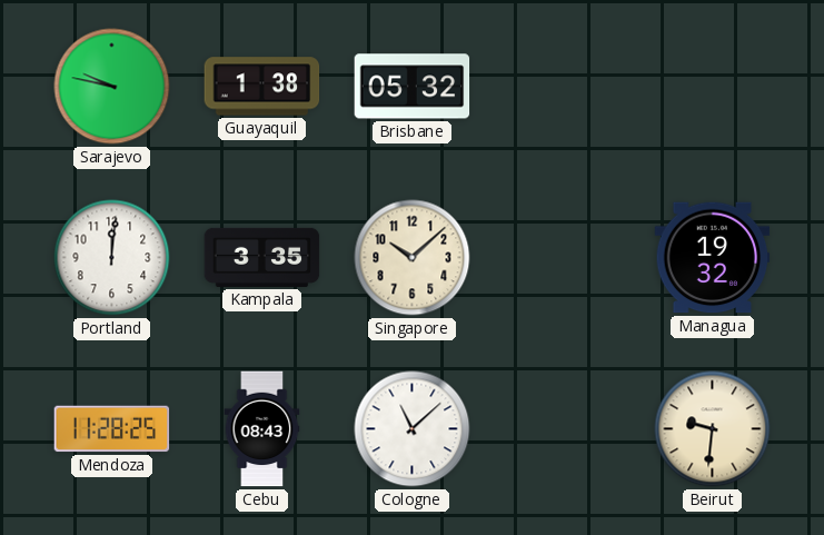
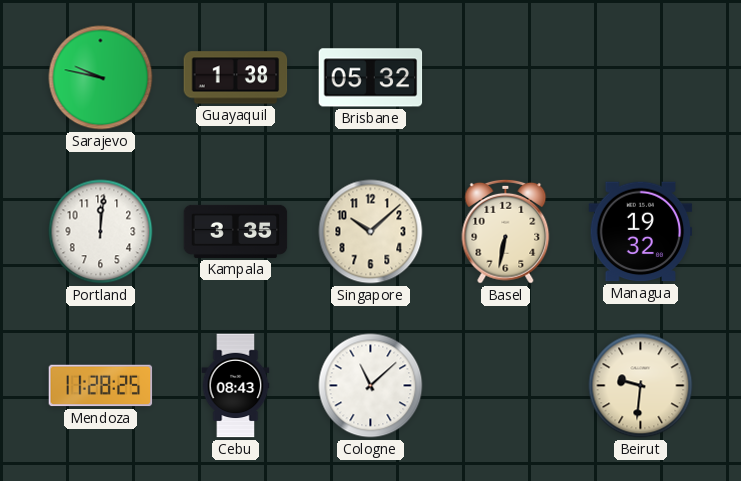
Basel: none -> 6:32 (506, 231)
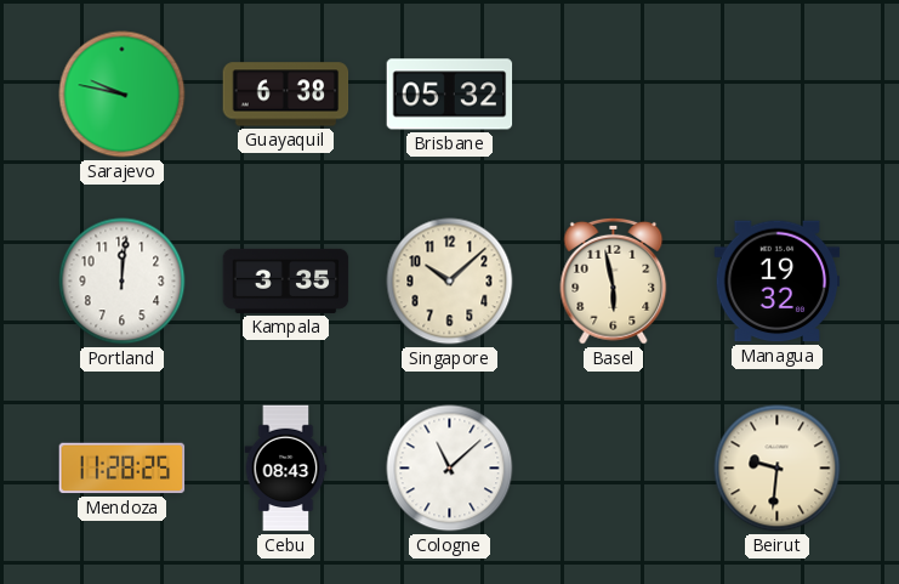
Guayaquil: 1:38 -> 6:38 (286, 95)
Basel: 6:32 -> 5:58 (614, 280)
